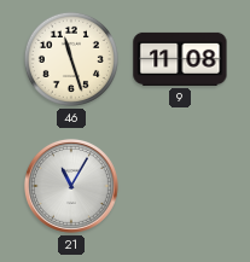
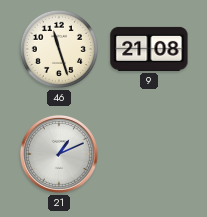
9: 11:08 -> 21:08 (149, 49)
21: 11:05 -> 1:11 (59, 154)
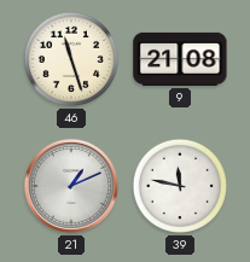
39: none -> 11:47 (180, 186)
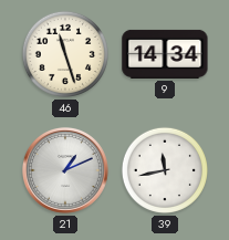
9: 21:08 -> 14:34 (165, 54)
39: 11:47 -> 11:43 (165, 170)
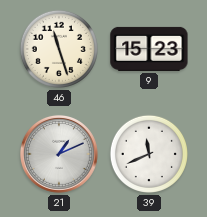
9: 14:34 -> 15:23 (149, 49)
39: 11:43 -> 11:41 (149, 154)
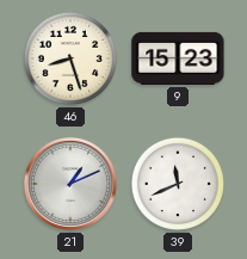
46: 11:27 -> 8:27 (70, 58)
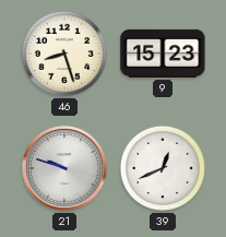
21: 1:11 -> 9:48 (64, 168)
39: 11:41 -> 12:41 (163, 168)
